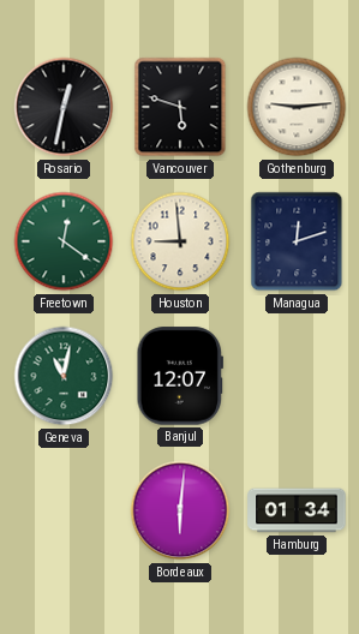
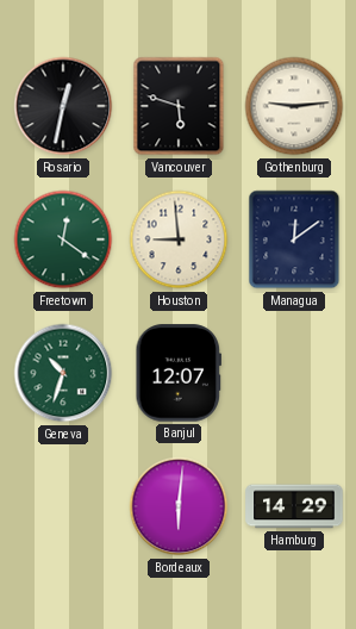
Managua: 12:12 -> 12:09 (294, 239)
Geneva: 11:02 -> 10:33 (63, 373)
Hamburg: 01:34 -> 14:29 (294, 506)
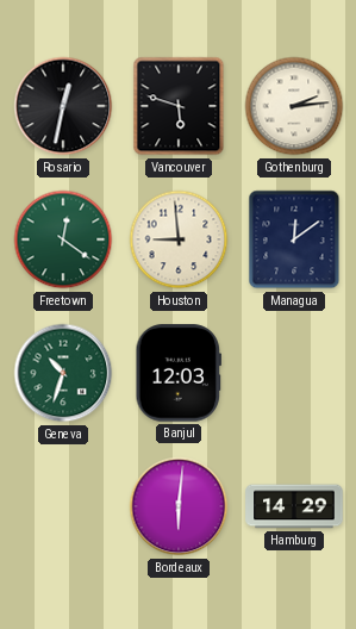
Gothenburg: 9:14 -> 2:14 (294, 106)
Banjul: 12:07 -> 12:03 (177, 373)
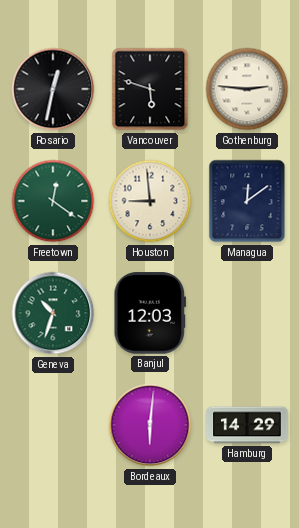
Gothenburg: 2:14 -> 2:46 (247, 89)
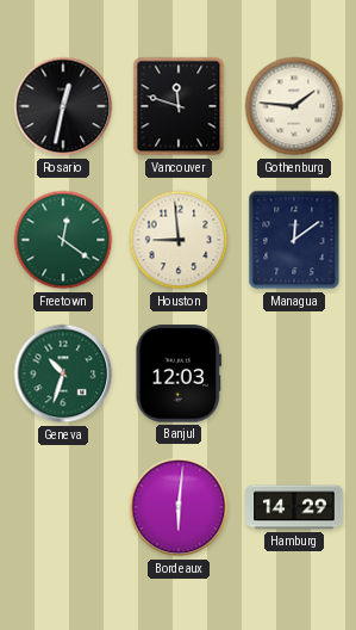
Vancouver: 5:48 -> 11:48 (179, 106)
Gothenburg: 2:46 -> 1:46 (294, 106)
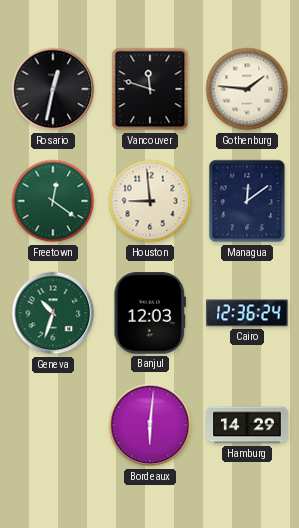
Cairo: none -> 12:36 (247, 313)
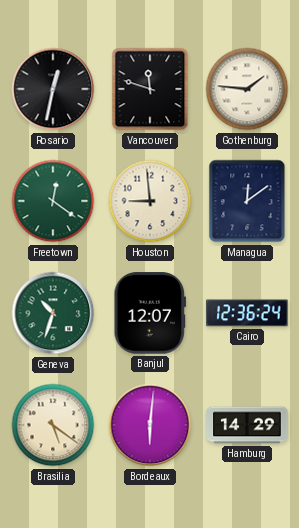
Banjul: 12:03 -> 12:07 (149, 313)
Brasilia: none -> 5:21 (53, 425)
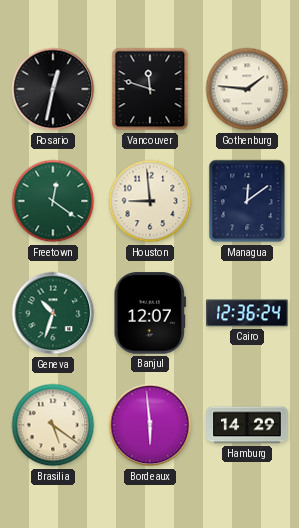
Bordeaux: 6:01 -> 5:59 (150, 425)
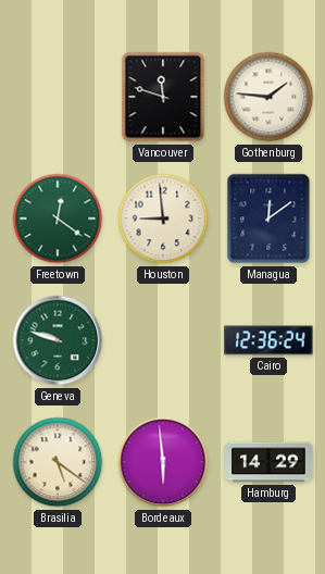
Rosario: 12:32 -> none (53, 89)
Geneva: 10:33 -> 9:48 (58, 340)
Banjul: 12:07 -> none (149, 313)
